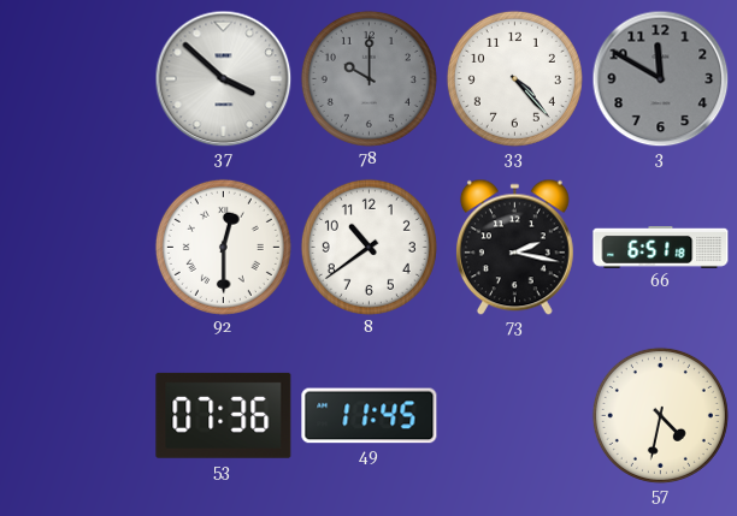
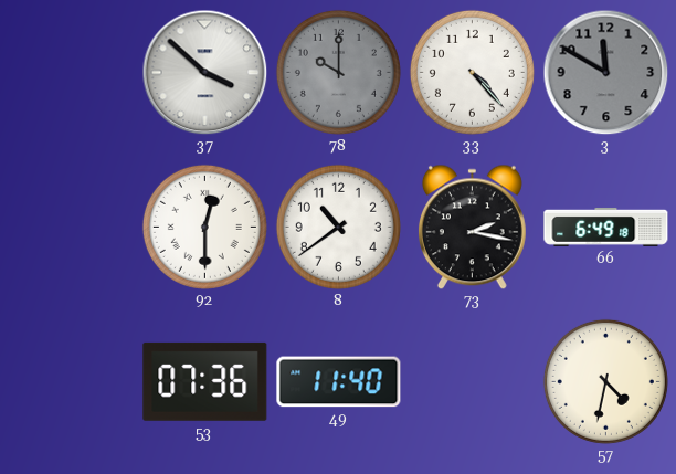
66: 6:51 -> 6:49 (606, 227)
49: 11:45 -> 11:40 (339, 382)
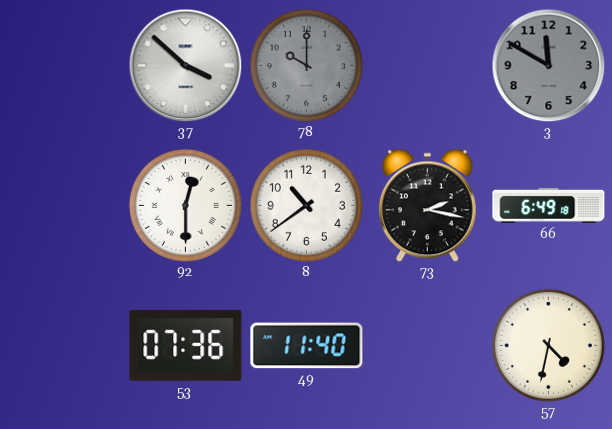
33: 4:23 -> none (472, 72)
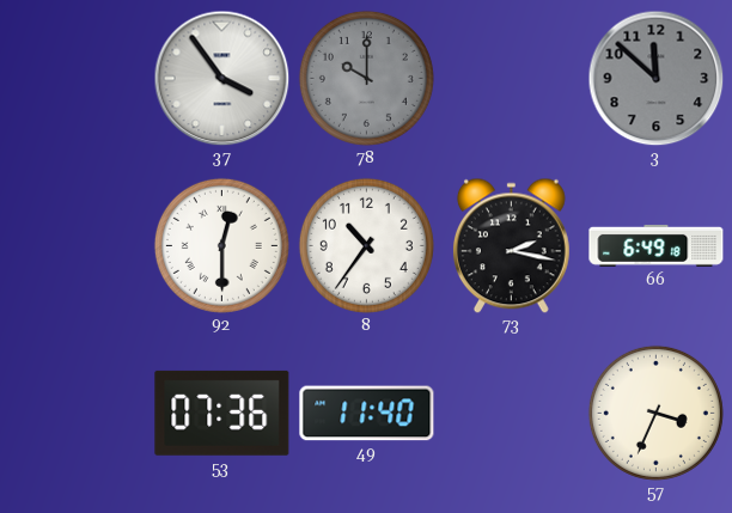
37: 3:52 -> 3:54 (221, 78)
3: 11:50 -> 11:52 (655, 78)
8: 10:39 -> 10:36 (366, 245)
57: 4:32 -> 3:34 (655, 413)
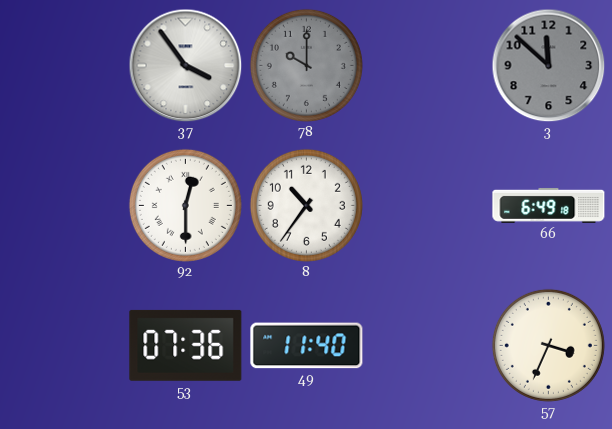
73: 2:17 -> none (511, 245)
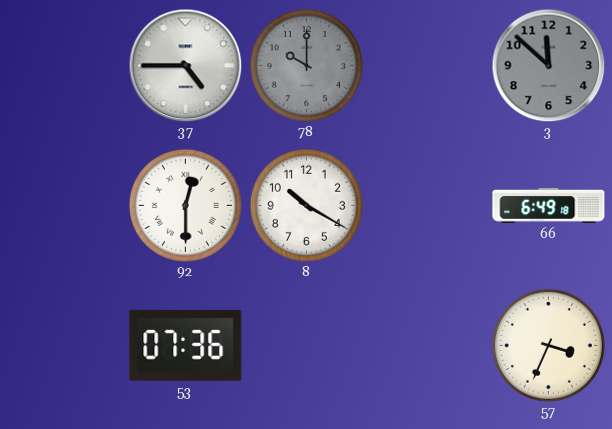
37: 3:54 -> 4:45 (185, 65)
8: 10:36 -> 10:20 (306, 205)
49: 11:40 -> none (307, 346)
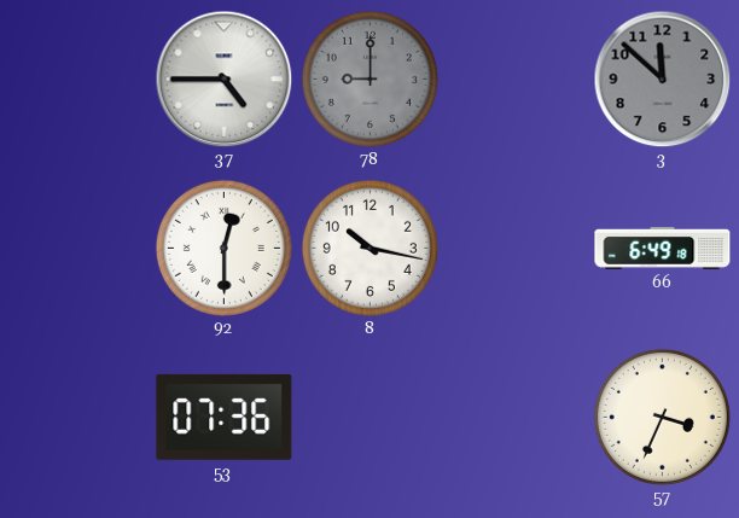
78: 10:00 -> 9:00 (369, 78)
8: 10:20 -> 10:17 (369, 248)
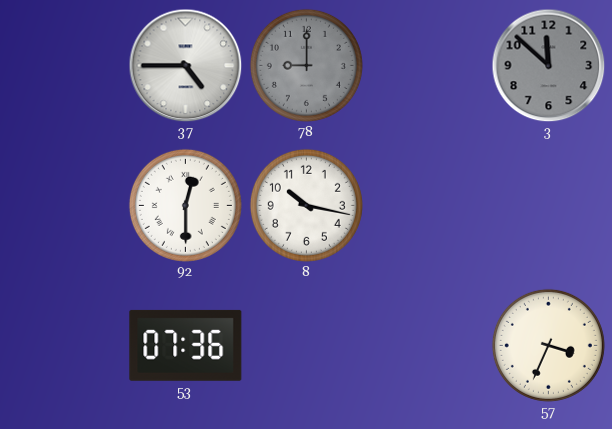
66: 6:49 -> none (663, 248)
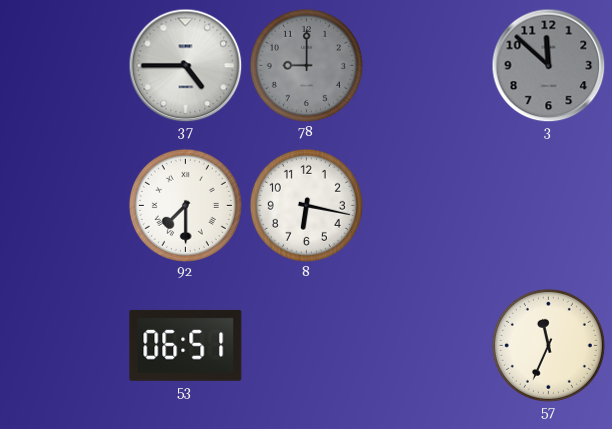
92: 12:30 -> 7:30 (185, 205)
8: 10:17 -> 6:17 (306, 205)
53: 07:36 -> 06:51 (186, 345)
57: 3:34 -> 11:34 (548, 345)
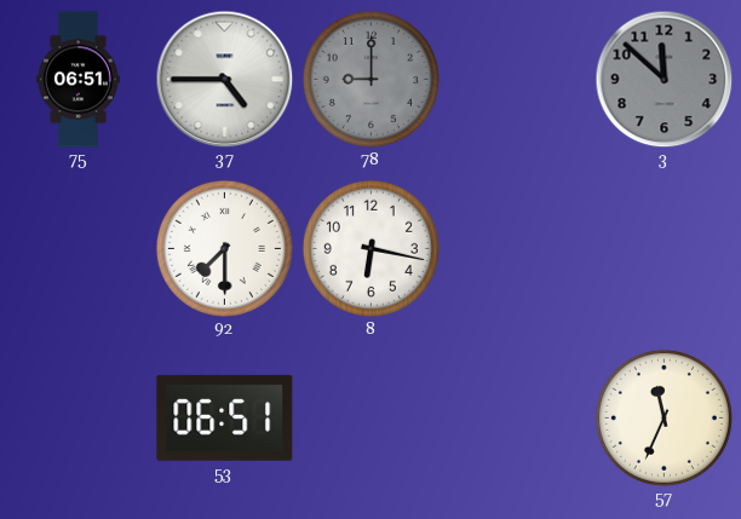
75: none -> 06:51 (77, 80)
